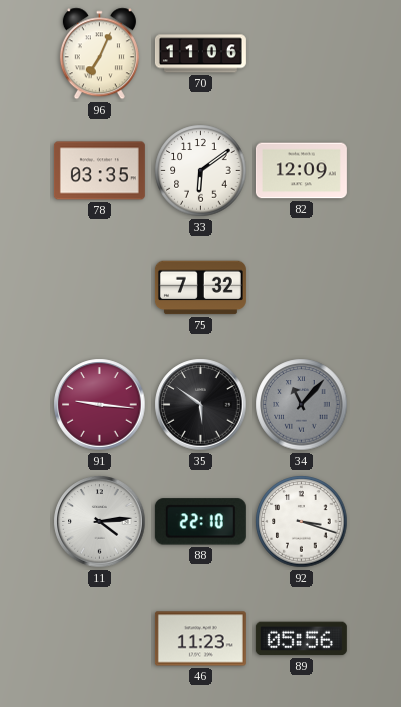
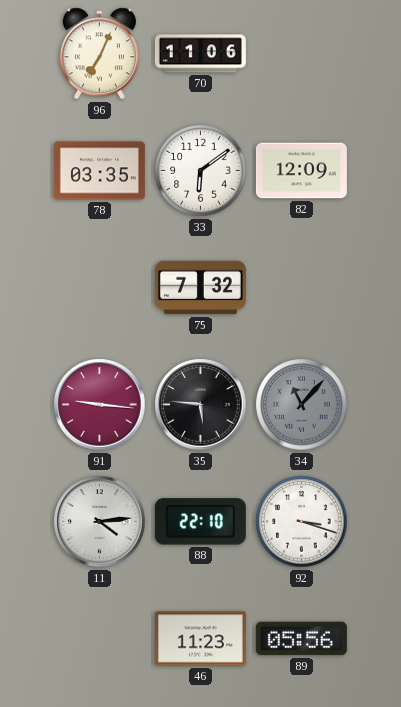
35: 5:51 -> 5:46 (201, 405)
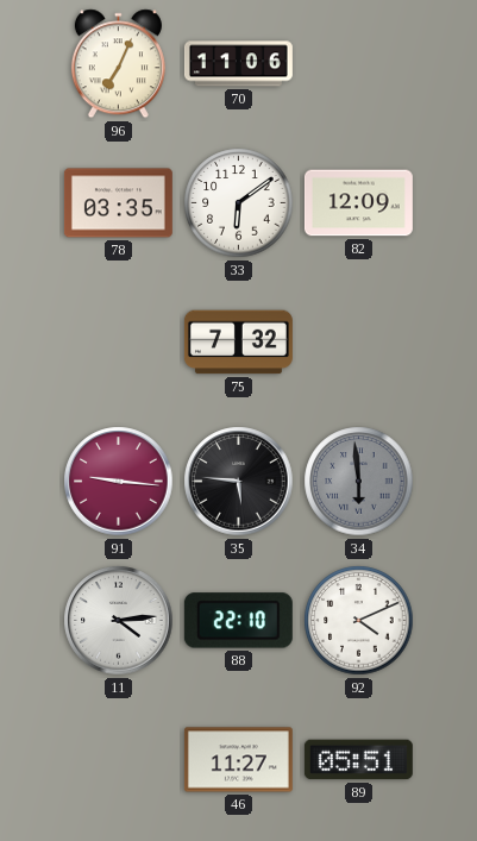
34: 11:07 -> 5:59 (359, 482)
92: 3:18 -> 4:11 (359, 621)
46: 11:23 -> 11:27 (238, 760)
89: 05:56 -> 05:51 (358, 760)
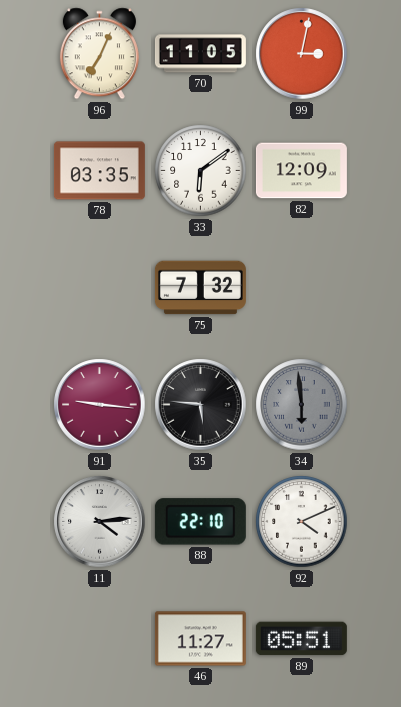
70: 11:06 -> 11:05 (200, 54)
99: none -> 3:02 (302, 54)
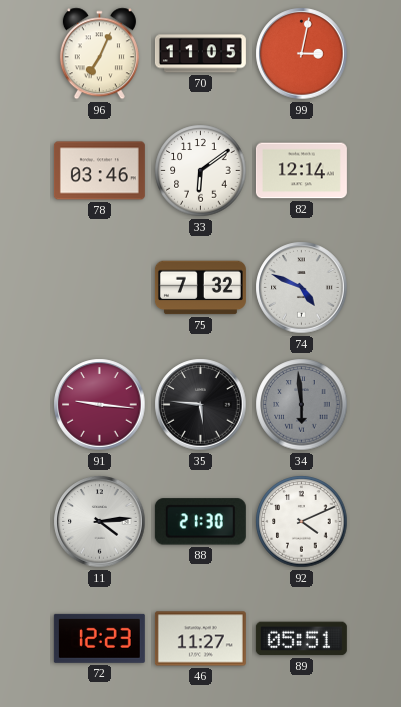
78: 03:35 -> 03:46 (99, 171)
82: 12:09 -> 12:14 (301, 171)
74: none -> 4:49 (302, 288)
88: 22:10 -> 21:30 (200, 522)
72: none -> 12:23 (99, 638)
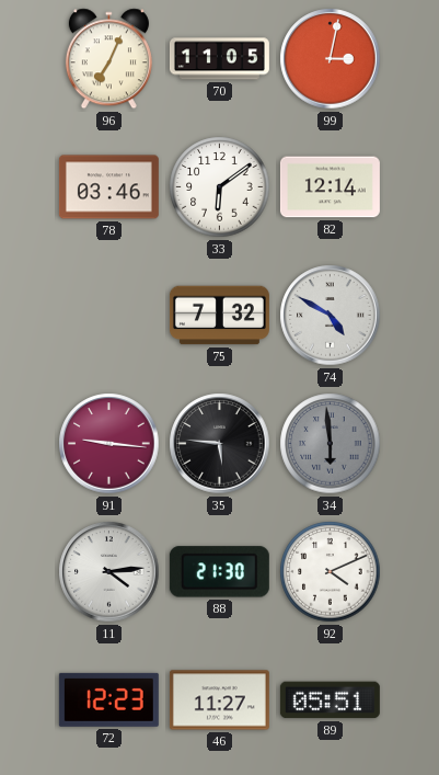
74: 4:49 -> 4:50 (331, 316)
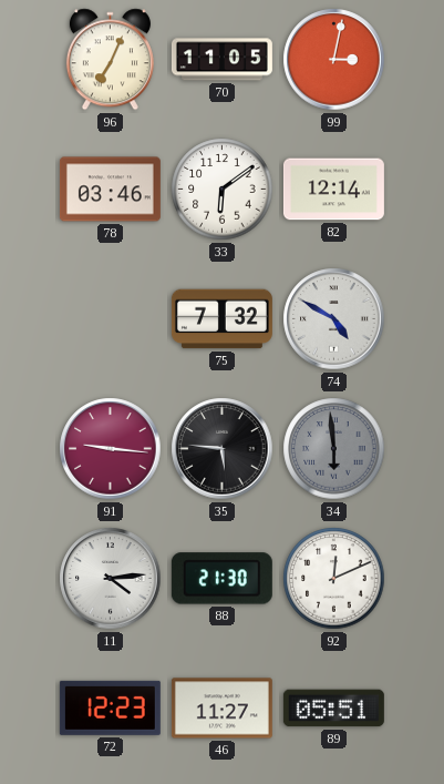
92: 4:11 -> 12:11 (334, 579)
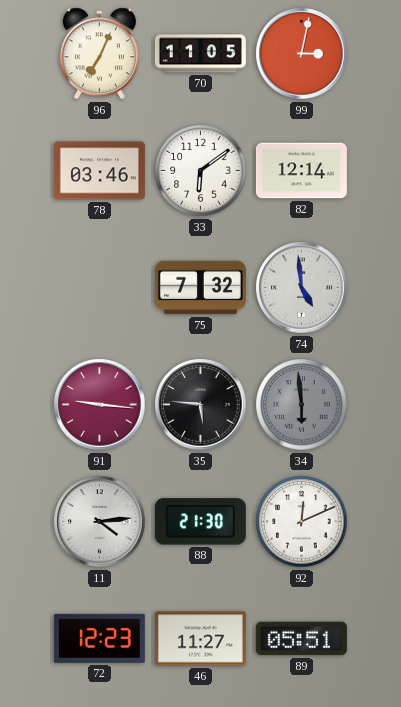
74: 4:50 -> 4:59 (302, 288)
